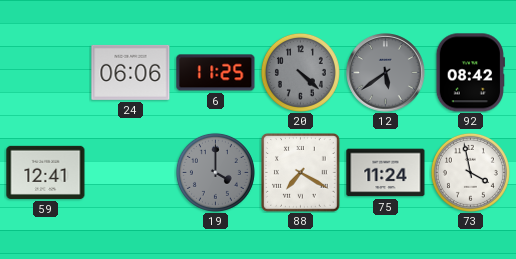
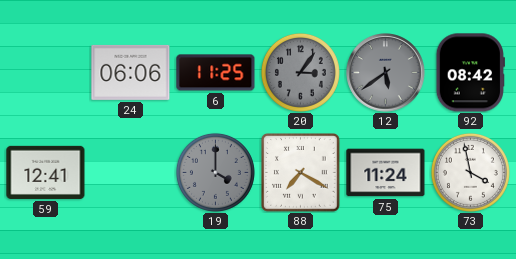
20: 4:22 -> 3:06 (300, 72)
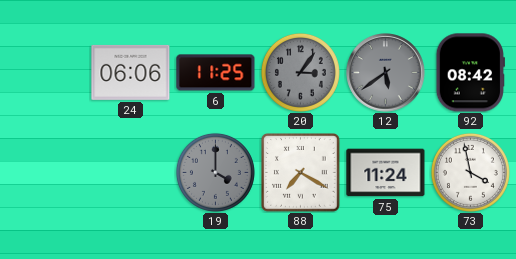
59: 12:41 -> none (46, 172)
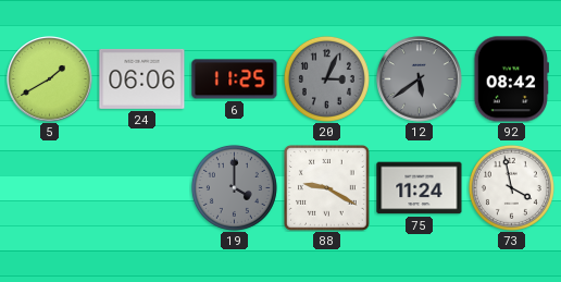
5: none -> 1:40 (50, 79)
20: 3:06 -> 3:04 (326, 78)
88: 7:20 -> 9:20 (327, 188)
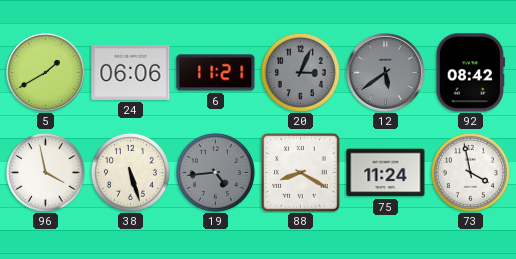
6: 11:25 -> 11:21 (216, 73)
96: none -> 3:58 (45, 172)
38: none -> 5:27 (130, 172)
19: 4:00 -> 4:44 (215, 172)
88: 9:20 -> 8:20 (301, 173)
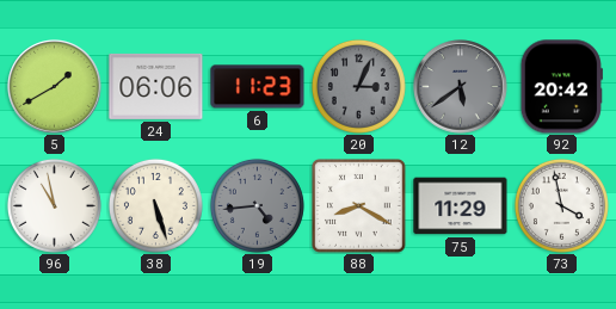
6: 11:21 -> 11:23 (258, 87)
92: 08:42 -> 20:42 (561, 87)
96: 3:58 -> 10:58 (54, 205)
75: 11:24 -> 11:29 (461, 206)
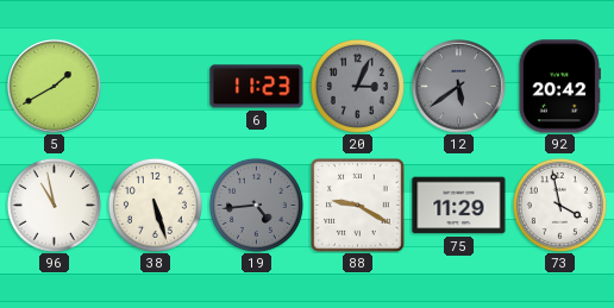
24: 06:06 -> none (156, 86)
88: 8:20 -> 9:20 (358, 206)
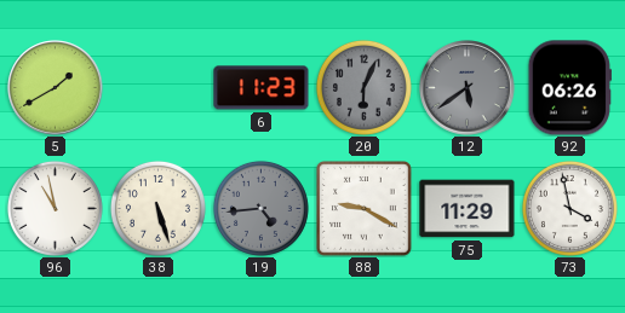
20: 3:04 -> 6:04 (363, 87)
92: 20:42 -> 06:26 (569, 88)
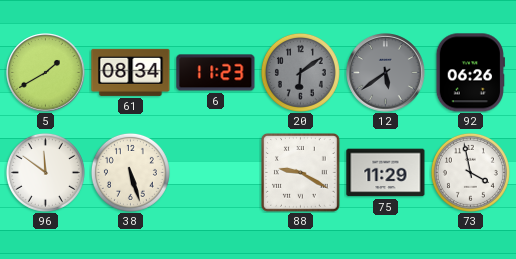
61: none -> 08:34 (131, 72)
20: 6:04 -> 6:09 (300, 72)
96: 10:58 -> 11:51 (45, 172)
19: 4:44 -> none (260, 208)
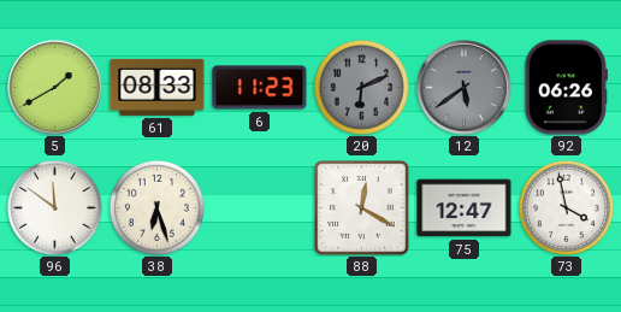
61: 08:34 -> 08:33 (158, 87)
20: 6:09 -> 6:11 (361, 87)
38: 5:27 -> 6:27 (156, 207)
88: 9:20 -> 12:20 (362, 208)
75: 11:29 -> 12:47 (465, 208)
